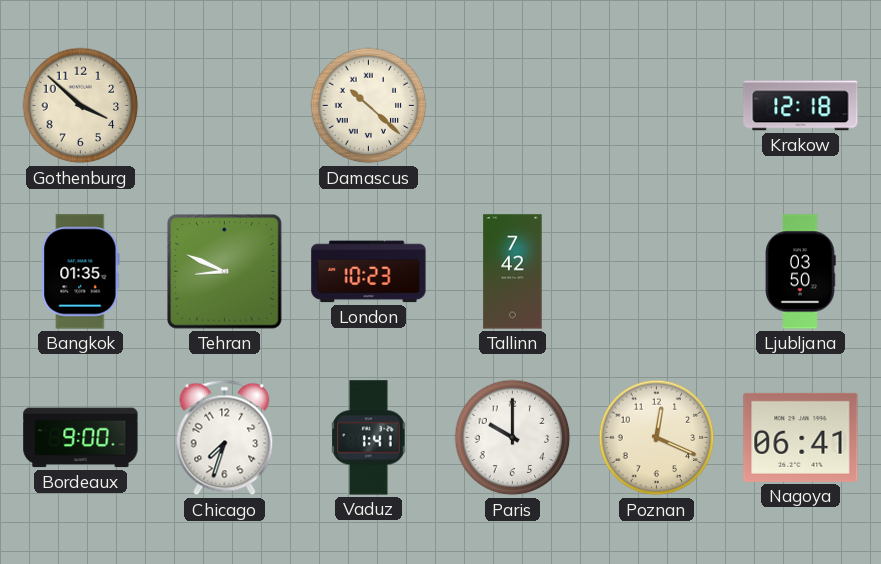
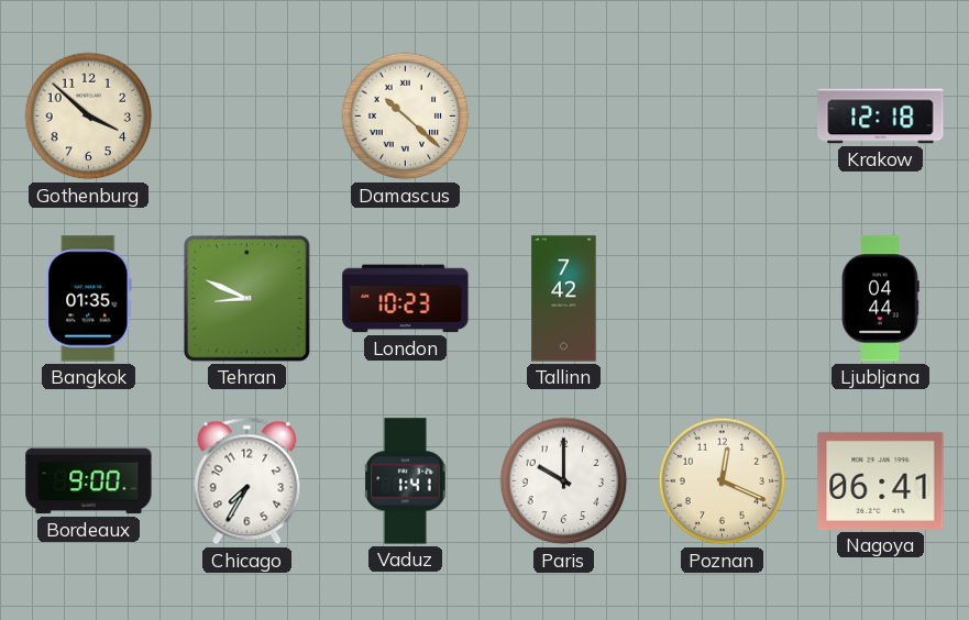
Ljubljana: 03:50 -> 04:44 (880, 299)
Chicago: 7:33 -> 7:35 (247, 481)
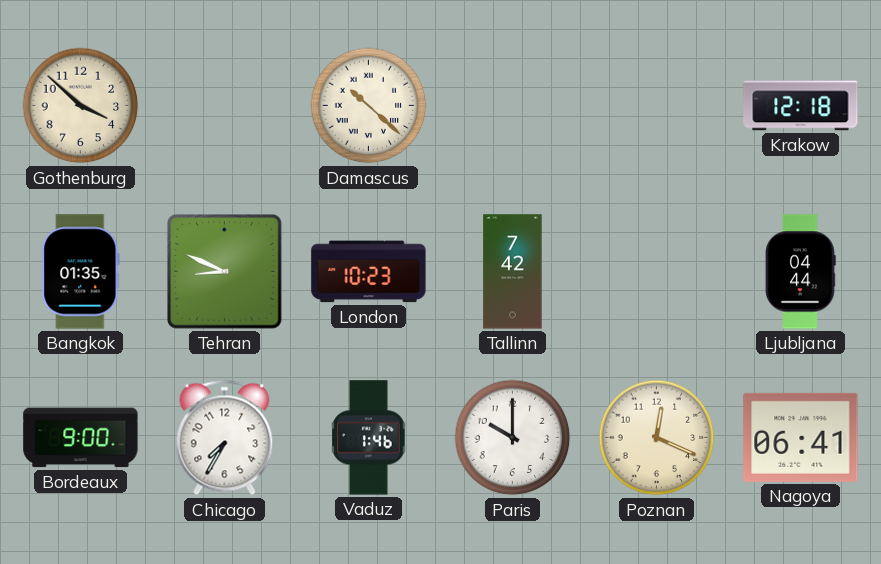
Vaduz: 1:41 -> 1:46 (369, 438)
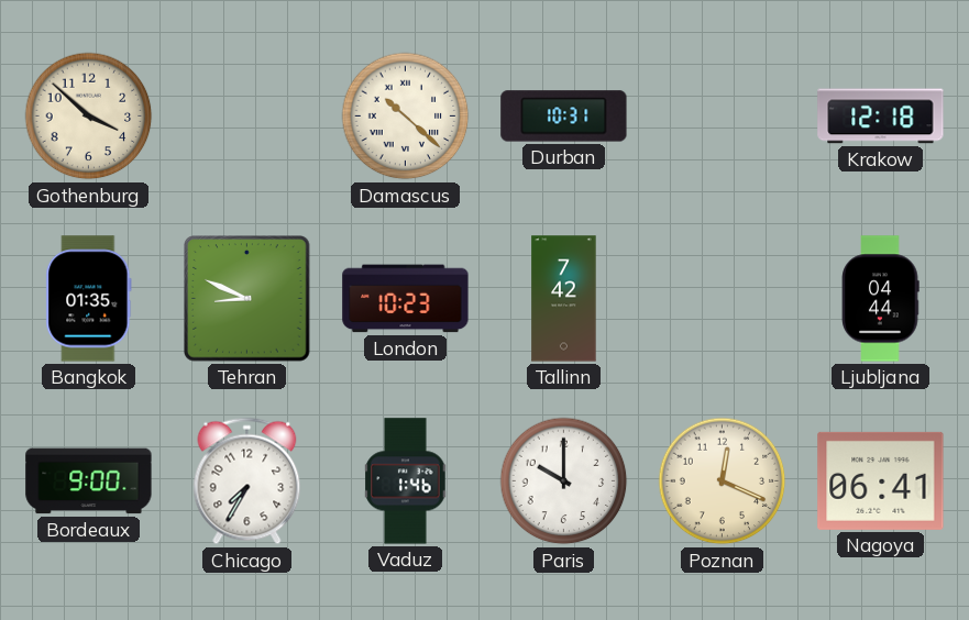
Durban: none -> 10:31 (564, 117)
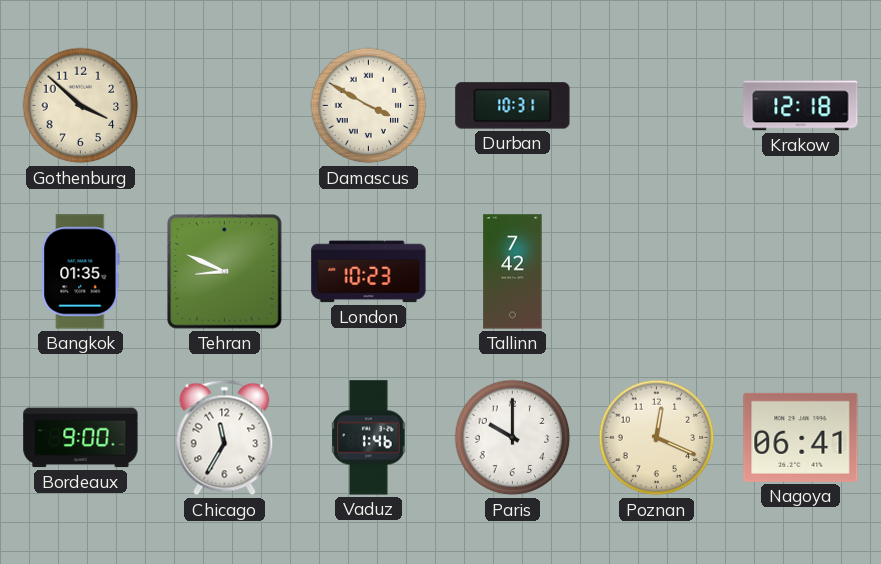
Damascus: 10:22 -> 3:50 (369, 106)
Ljubljana: 04:44 -> none (880, 299)
Chicago: 7:35 -> 11:35 (225, 438)
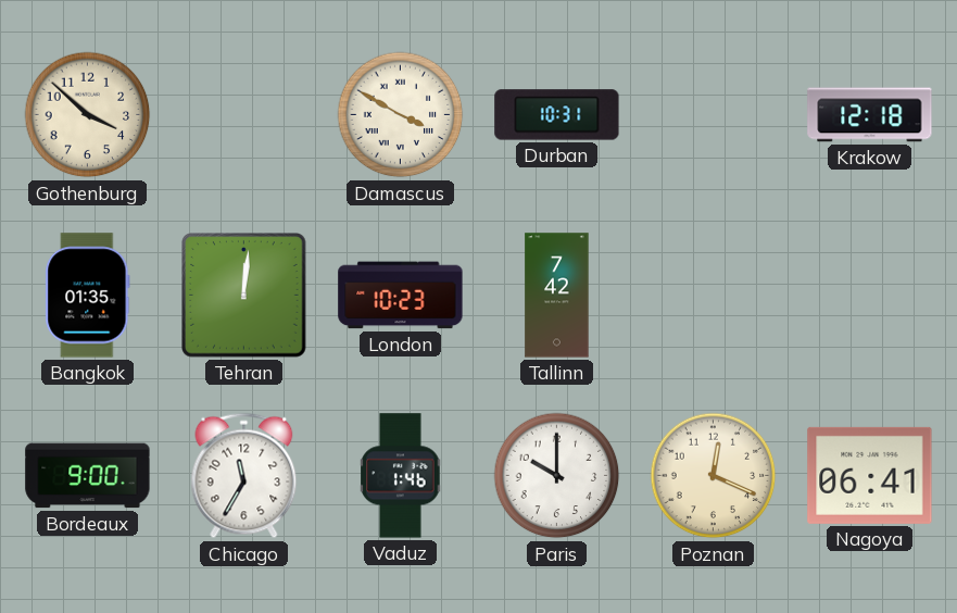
Tehran: 8:49 -> 12:01 (244, 296)
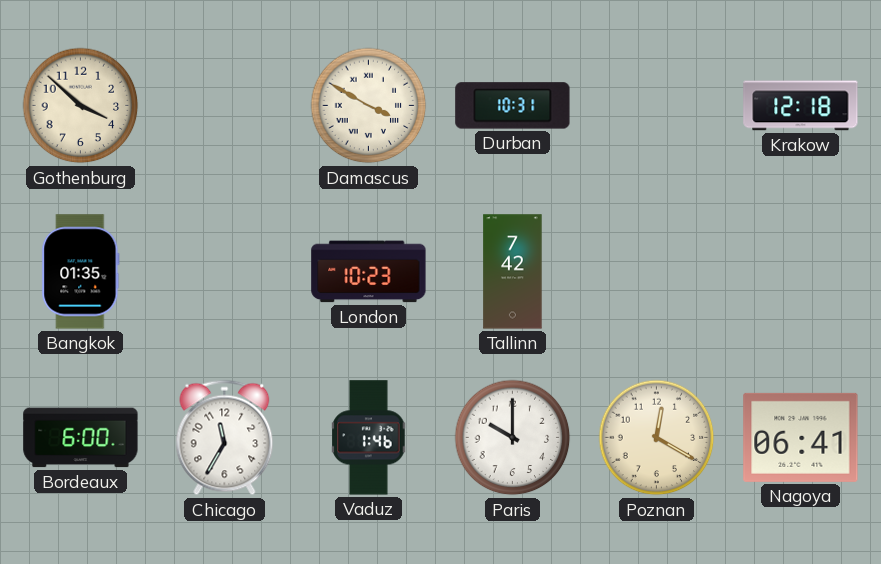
Tehran: 12:01 -> none (244, 296)
Bordeaux: 9:00 -> 6:00 (81, 438)
Poznan: 12:19 -> 12:20 (657, 438)
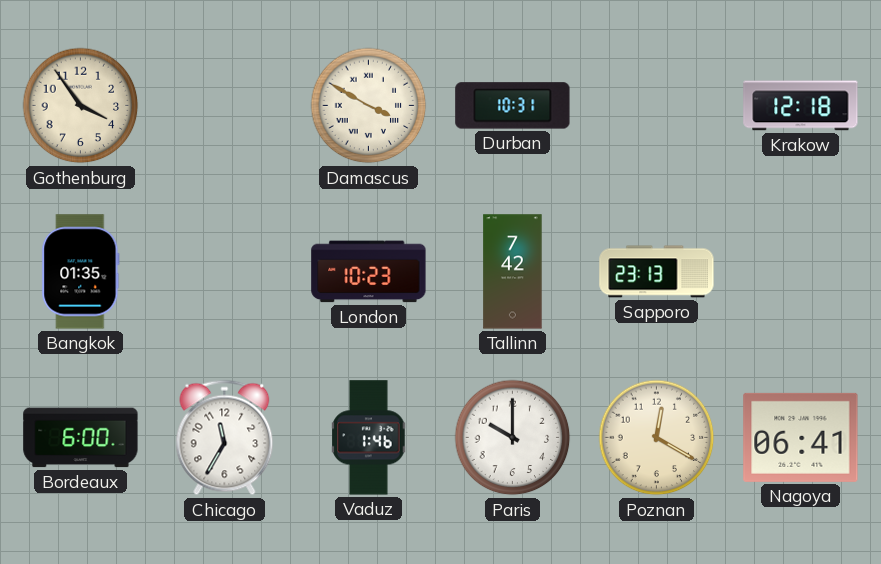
Gothenburg: 3:52 -> 3:54 (81, 106)
Sapporo: none -> 23:13 (657, 272)
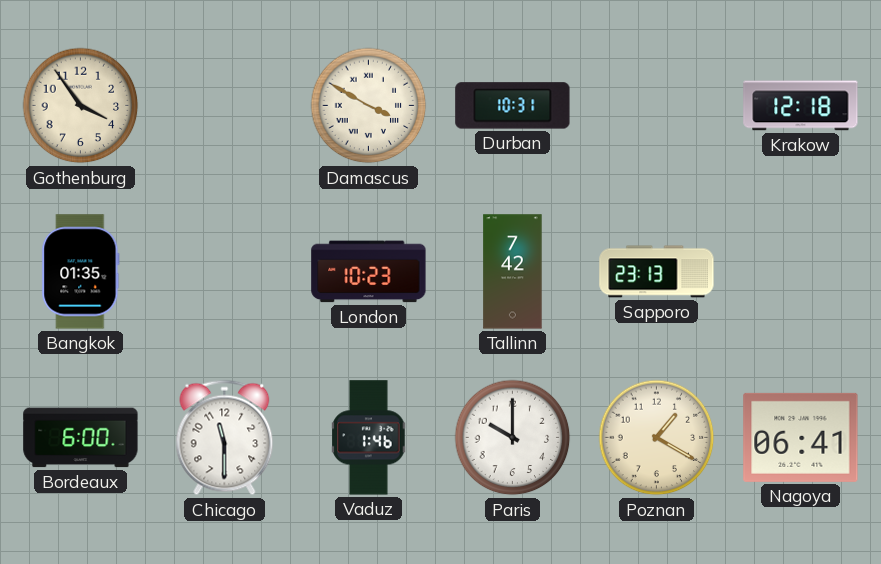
Chicago: 11:35 -> 11:30 (225, 438)
Poznan: 12:20 -> 1:20 (657, 438)
